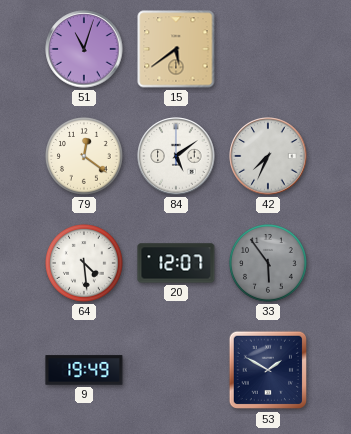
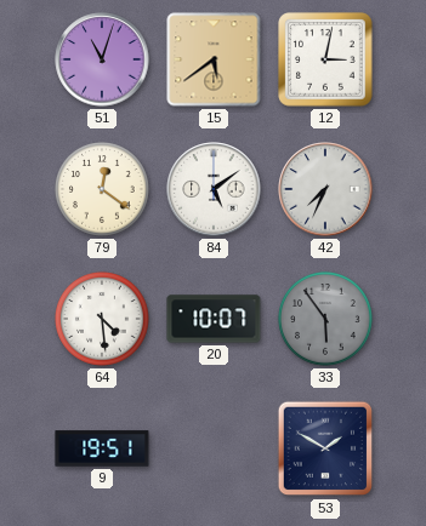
12: none -> 3:02 (325, 59)
20: 12:07 -> 10:07 (214, 319)
9: 19:49 -> 19:51 (102, 448)
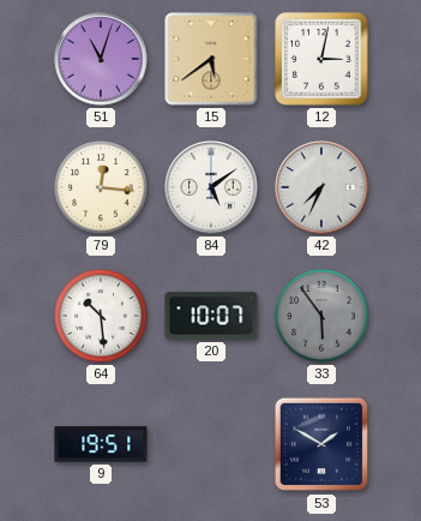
79: 12:21 -> 12:16 (102, 188)
64: 4:29 -> 10:29 (102, 317)
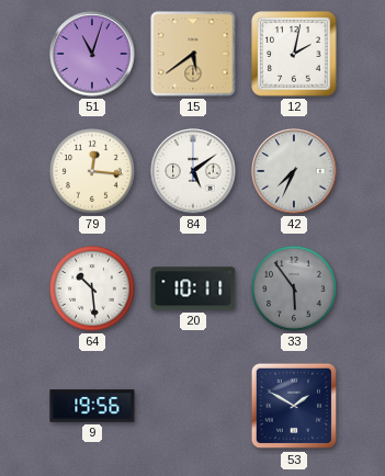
12: 3:02 -> 2:02 (294, 54)
20: 10:07 -> 10:11 (193, 288)
9: 19:51 -> 19:56 (92, 406)
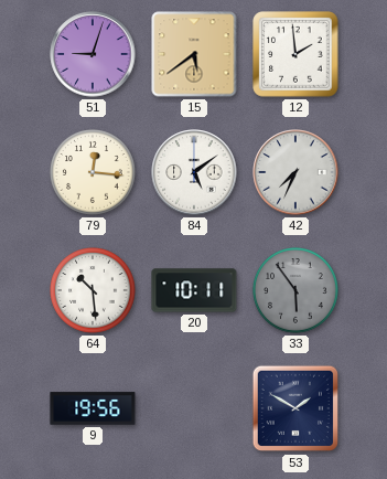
51: 11:03 -> 9:03 (93, 54)
12: 2:02 -> 1:59 (295, 54)
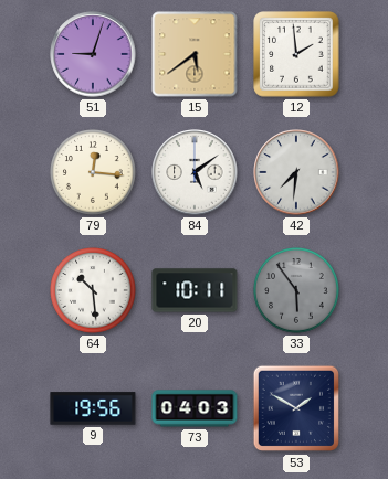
42: 7:34 -> 7:31 (296, 172)
73: none -> 04:03 (195, 408)
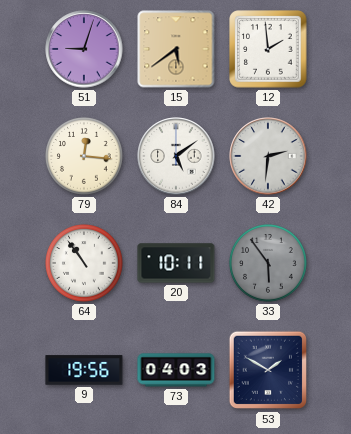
42: 7:31 -> 2:31 (268, 156)
64: 10:29 -> 10:54 (85, 264)
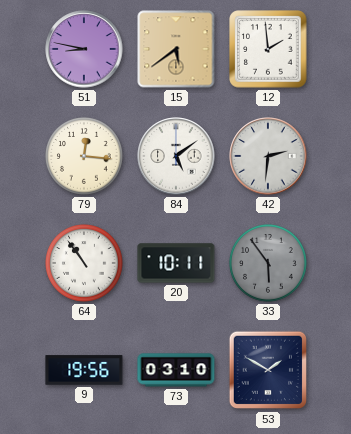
51: 9:03 -> 8:47 (84, 49)
73: 04:03 -> 03:10 (176, 370)
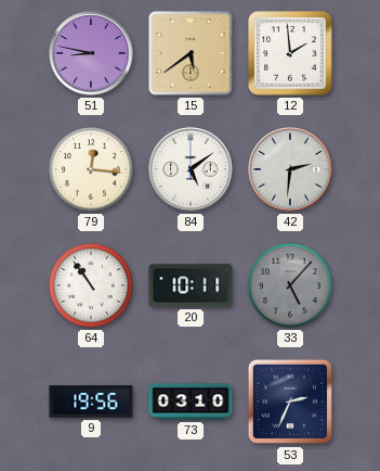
33: 5:54 -> 5:07 (291, 287)
53: 1:50 -> 2:34 (290, 402)
